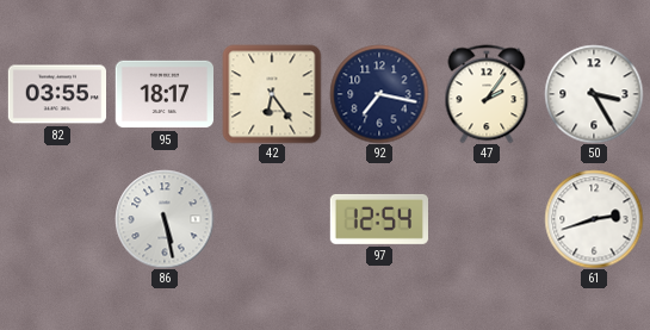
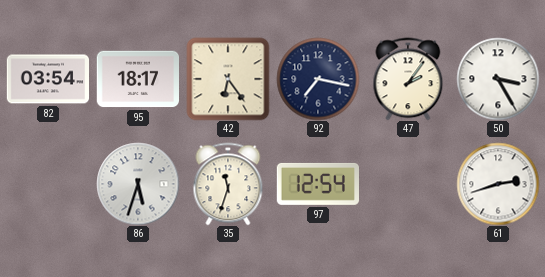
82: 03:55 -> 03:54 (47, 79)
86: 5:28 -> 5:33 (138, 184)
35: none -> 11:33 (228, 184)
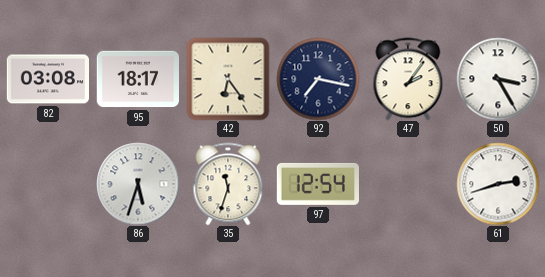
82: 03:54 -> 03:08 (47, 79)
